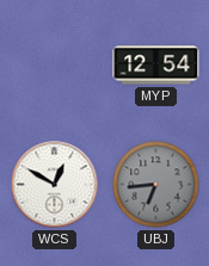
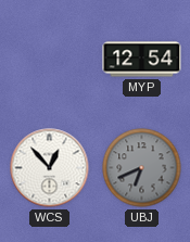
WCS: 12:50 -> 12:53 (50, 168)
UBJ: 6:44 -> 6:41 (142, 168)
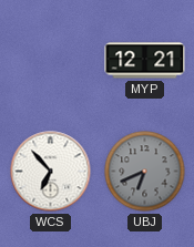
MYP: 12:54 -> 12:21 (145, 61)
WCS: 12:53 -> 6:53 (51, 172)
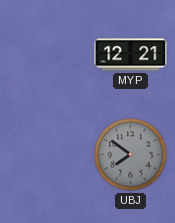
WCS: 6:53 -> none (51, 172)
UBJ: 6:41 -> 7:51 (131, 155)
